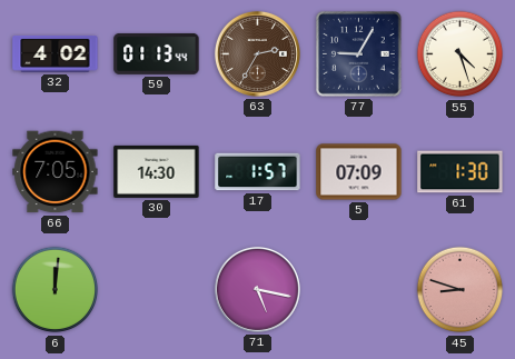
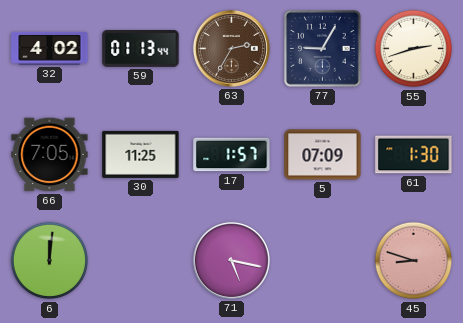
55: 4:27 -> 2:42 (414, 49)
30: 14:30 -> 11:25 (141, 154)
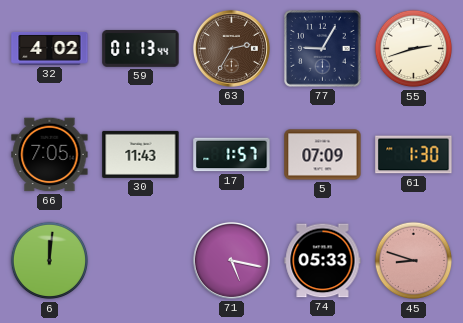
30: 11:25 -> 11:43 (141, 154)
74: none -> 05:33 (323, 261)
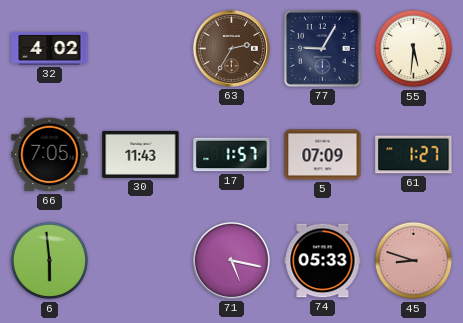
59: 01:13 -> none (141, 48)
55: 2:42 -> 5:31 (414, 49)
61: 1:30 -> 1:27 (414, 155)
6: 12:01 -> 5:59 (50, 261)
